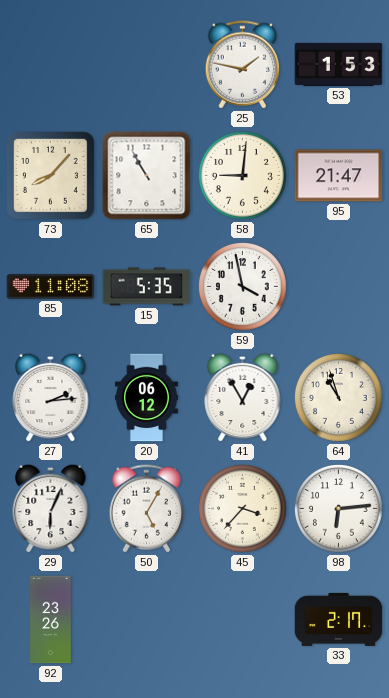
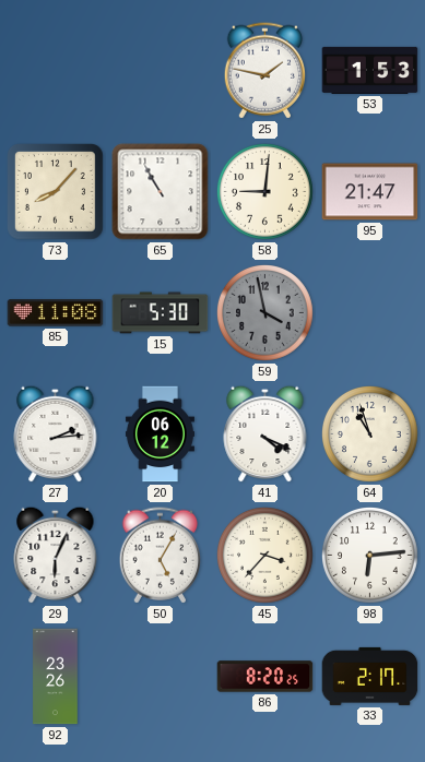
15: 5:35 -> 5:30 (161, 313)
59 dial: white -> grey (265, 313)
41: 12:55 -> 4:19 (265, 433)
86: none -> 8:20 (265, 677)
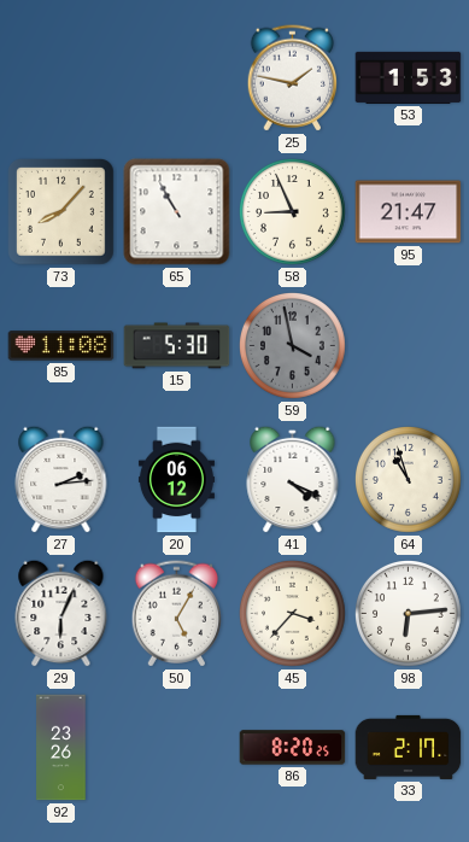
58: 9:01 -> 8:56 (293, 212)
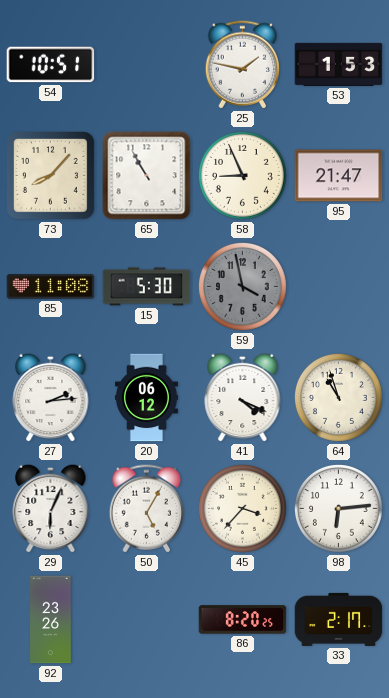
54: none -> 10:51 (51, 65)
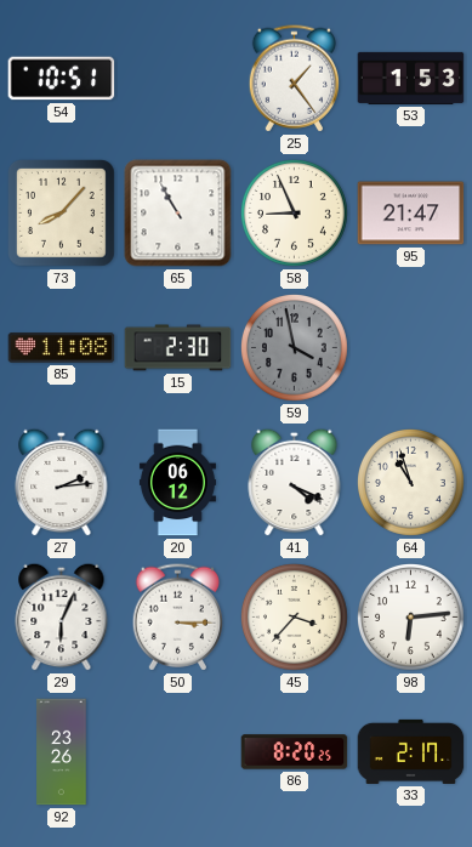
25: 1:47 -> 1:24 (294, 79)
15: 5:30 -> 2:30 (178, 348)
50: 5:05 -> 3:15 (177, 618)
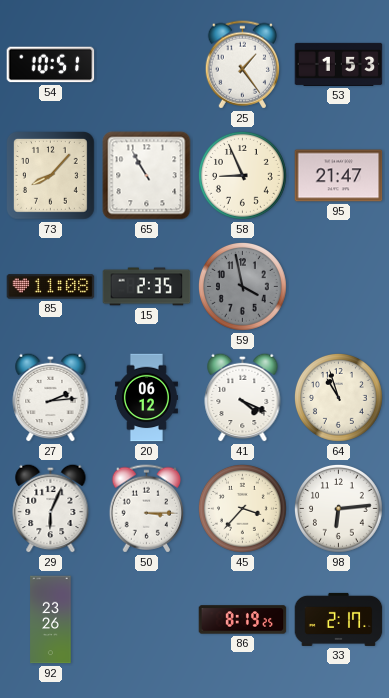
15: 2:30 -> 2:35 (147, 287)
86: 8:20 -> 8:19 (243, 620)
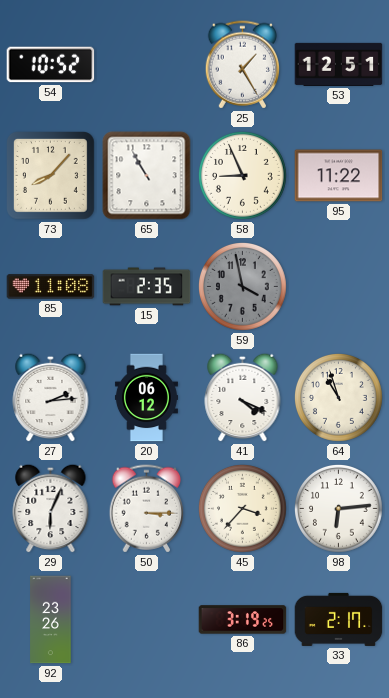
54: 10:51 -> 10:52 (51, 65)
25: 1:24 -> 1:25 (242, 65)
53: 1:53 -> 12:51 (339, 64)
95: 21:47 -> 11:22 (339, 176)
86: 8:19 -> 3:19 (243, 620)
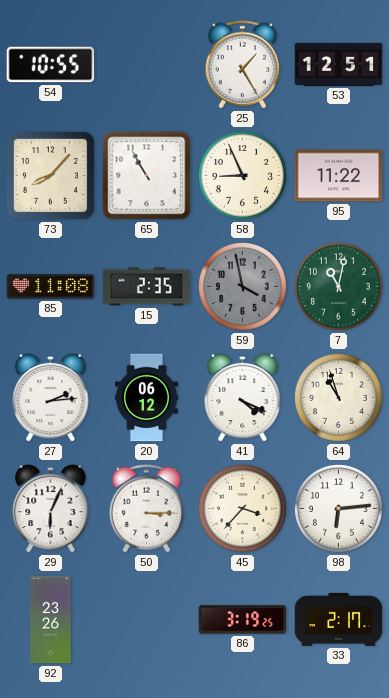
54: 10:52 -> 10:55 (51, 65)
7: none -> 11:02 (339, 287)
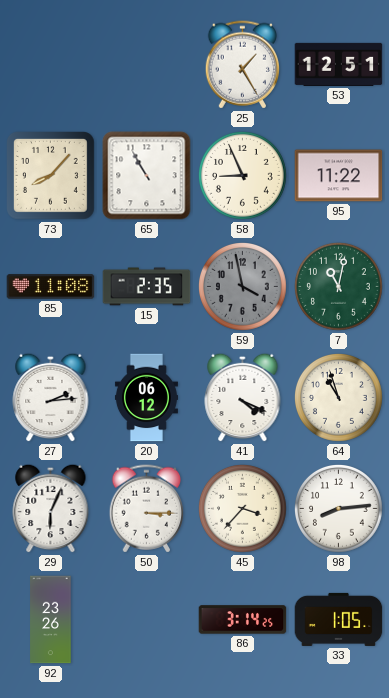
54: 10:55 -> none (51, 65)
98: 6:14 -> 8:14 (339, 509)
86: 3:19 -> 3:14 (243, 620)
33: 2:17 -> 1:05 (339, 619)
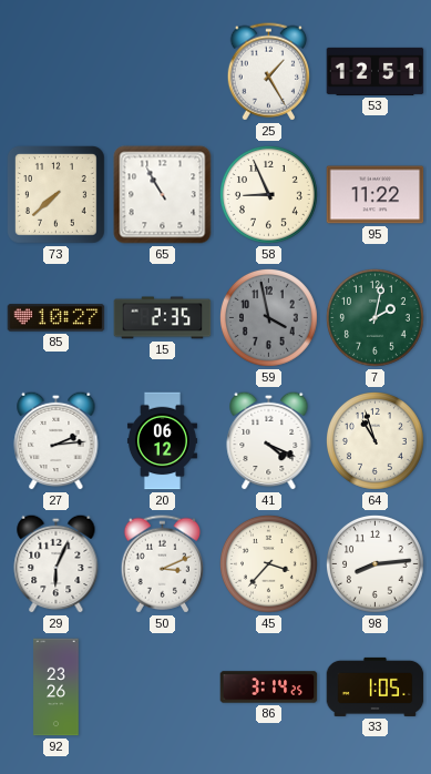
73: 8:07 -> 7:38 (57, 195)
85: 11:08 -> 10:27 (57, 318)
7: 11:02 -> 2:02 (376, 318)
50: 3:15 -> 3:11 (162, 564)
